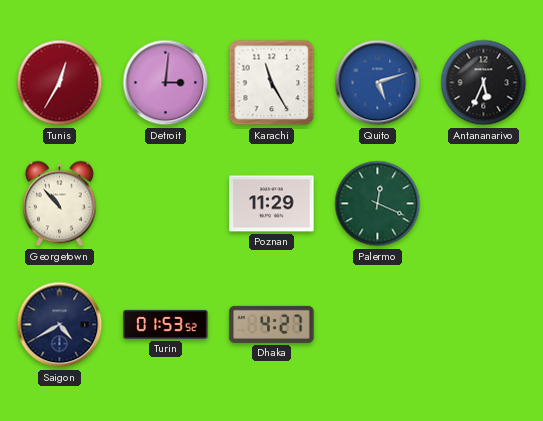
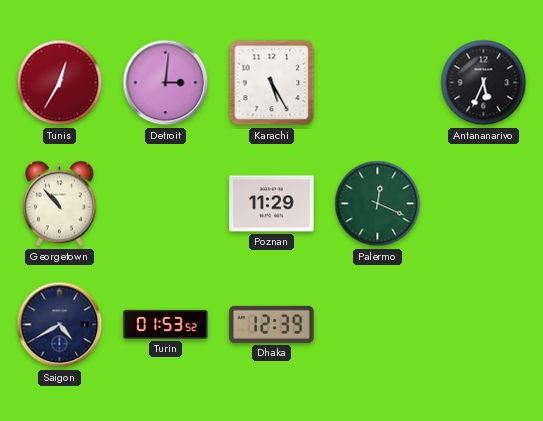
Karachi: 11:25 -> 5:25 (272, 83)
Quito: 5:12 -> none (378, 83)
Dhaka: 4:27 -> 12:39 (272, 324)
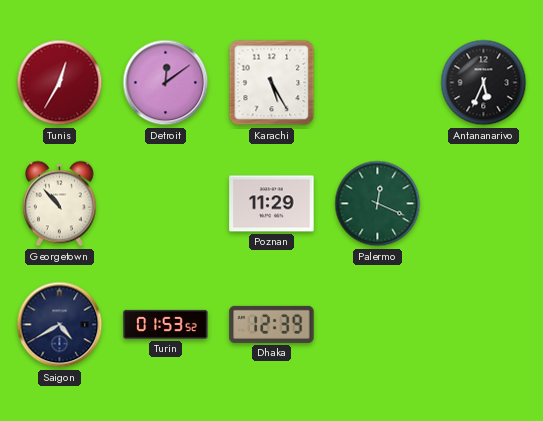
Detroit: 3:01 -> 12:09 (166, 83)
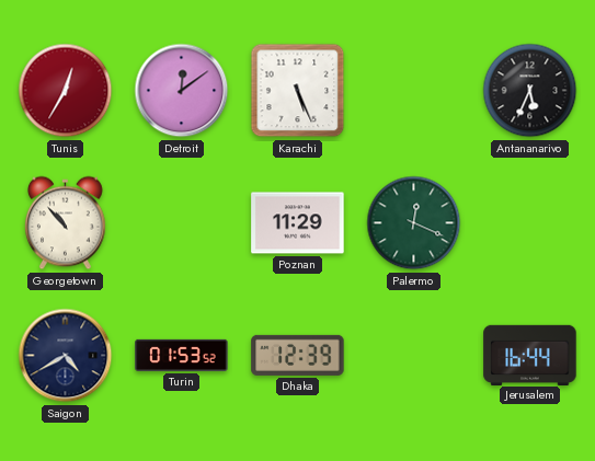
Karachi: 5:25 -> 5:26 (298, 91)
Jerusalem: none -> 16:44 (530, 355)
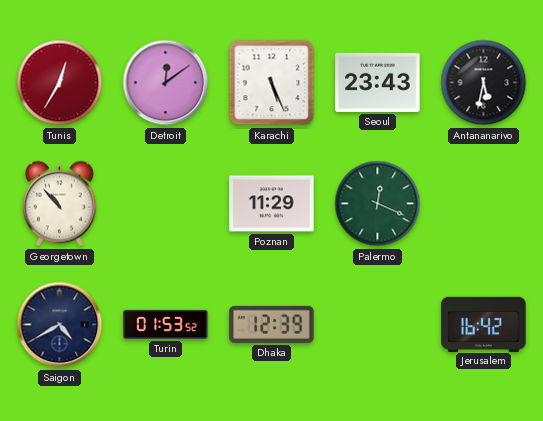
Seoul: none -> 23:43 (378, 82)
Antananarivo: 5:34 -> 5:32 (484, 83)
Jerusalem: 16:44 -> 16:42 (484, 324)
